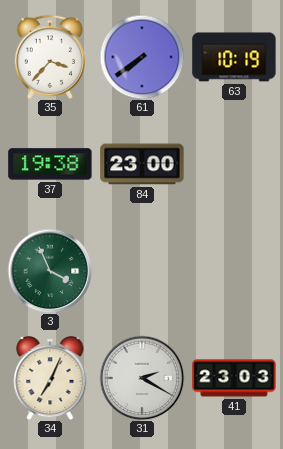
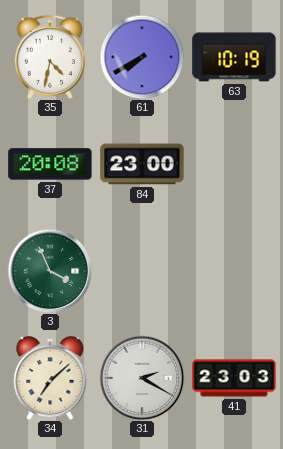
35: 3:37 -> 4:32 (50, 57)
61: 7:39 -> 7:40 (142, 57)
37: 19:38 -> 20:08 (50, 164)
34: 7:04 -> 7:08 (50, 379)
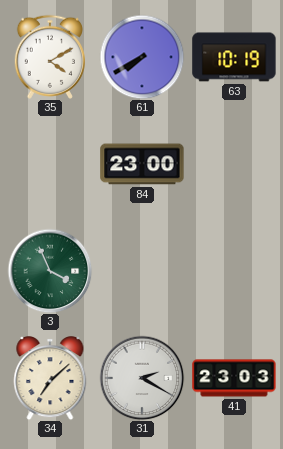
35: 4:32 -> 4:10 (50, 57)
37: 20:08 -> none (50, 164)
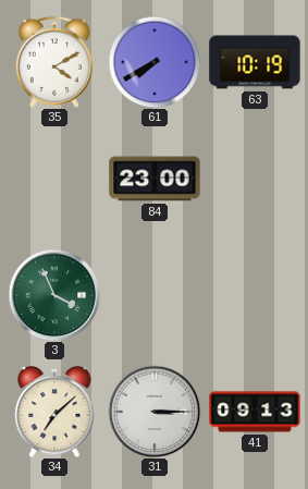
31: 2:20 -> 3:15 (155, 412)
41: 23:03 -> 09:13 (255, 412)
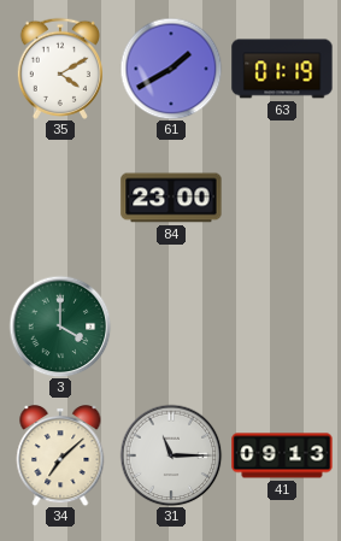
61: 7:40 -> 1:40 (171, 69)
63: 10:19 -> 01:19 (282, 69)
3: 3:56 -> 4:00 (60, 327)
31: 3:15 -> 11:15 (171, 455)
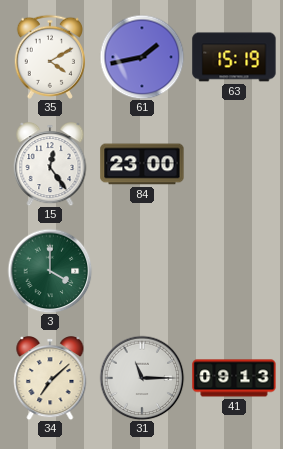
61: 1:40 -> 1:43 (142, 57)
63: 01:19 -> 15:19 (234, 57)
15: none -> 12:24 (50, 165)
